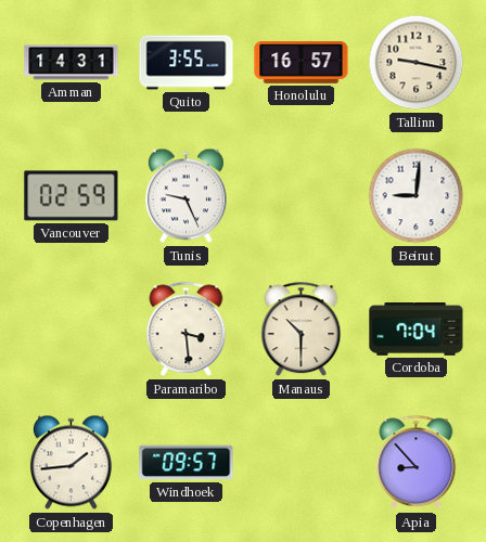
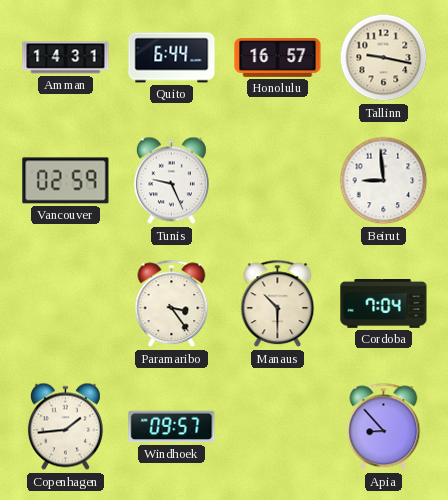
Quito: 3:55 -> 6:44 (172, 58)
Beirut: 9:01 -> 8:59 (384, 181)
Paramaribo: 3:29 -> 3:24 (172, 304)
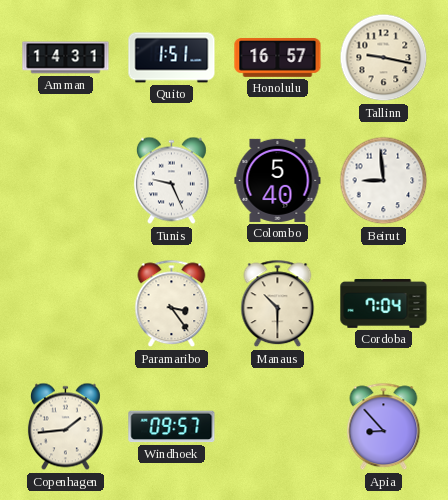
Quito: 6:44 -> 1:51 (172, 58)
Vancouver: 02:59 -> none (66, 181)
Colombo: none -> 5:40 (278, 180)
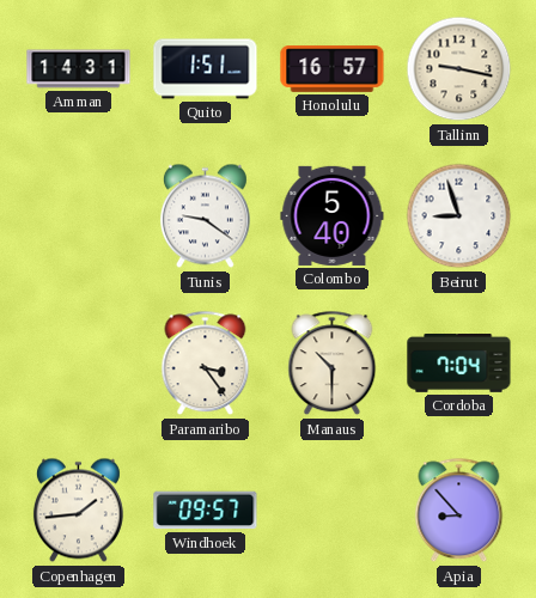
Tunis: 9:26 -> 9:21 (205, 216)
Beirut: 8:59 -> 8:57 (459, 216)
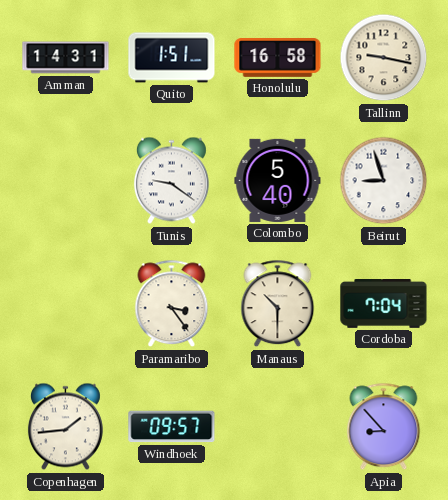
Honolulu: 16:57 -> 16:58 (278, 58)
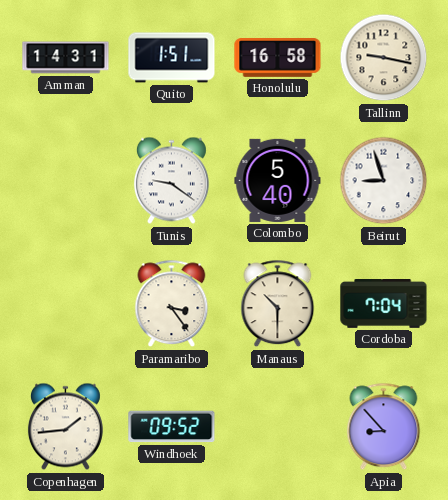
Windhoek: 09:57 -> 09:52 (172, 427)
